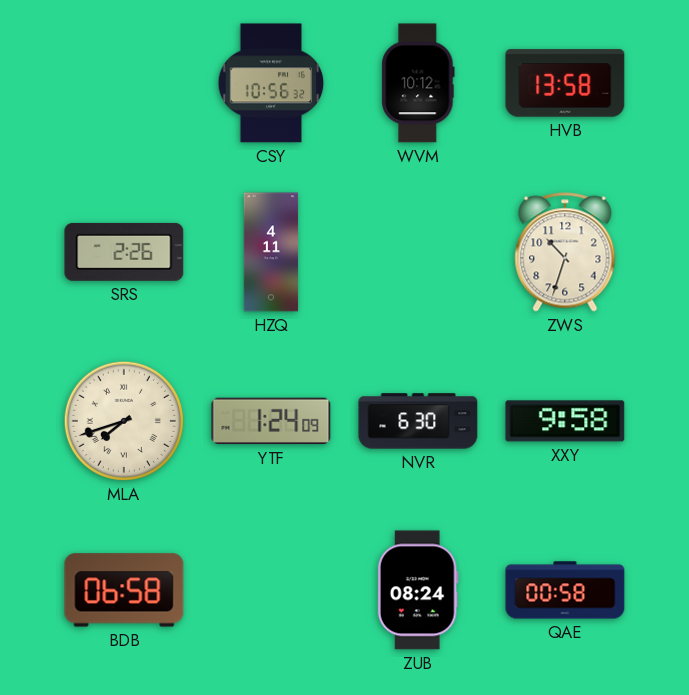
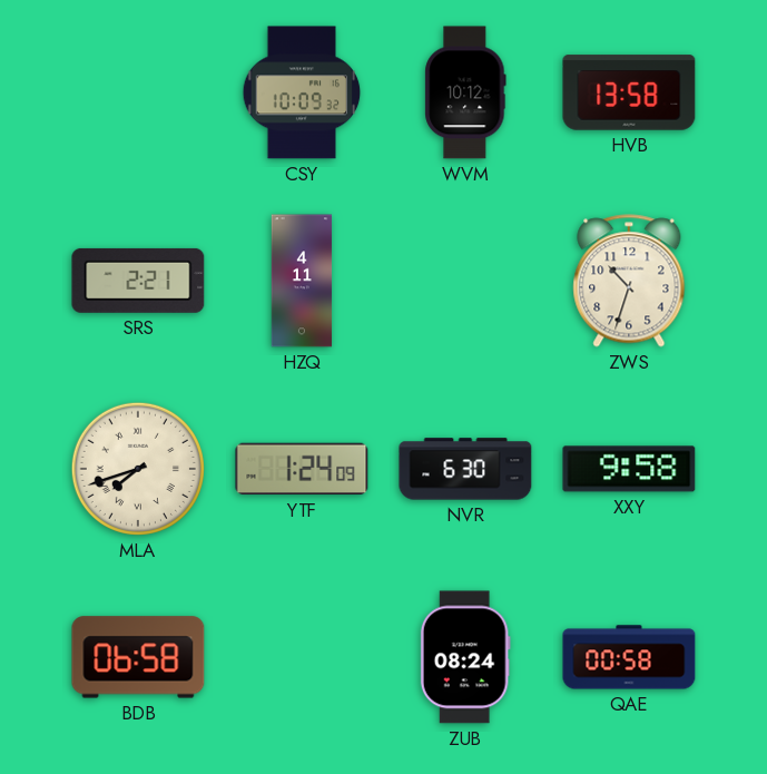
CSY: 10:56 -> 10:09 (302, 92)
SRS: 2:26 -> 2:21 (138, 281)
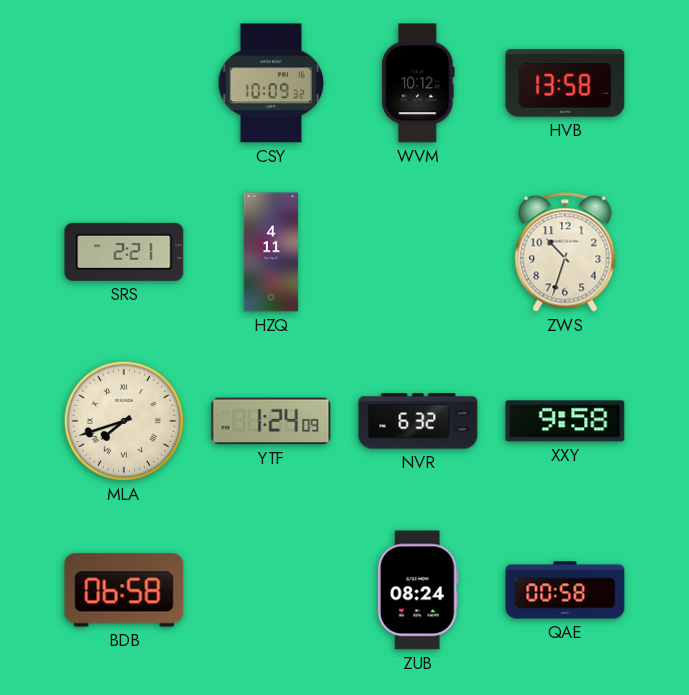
NVR: 6:30 -> 6:32 (418, 421)
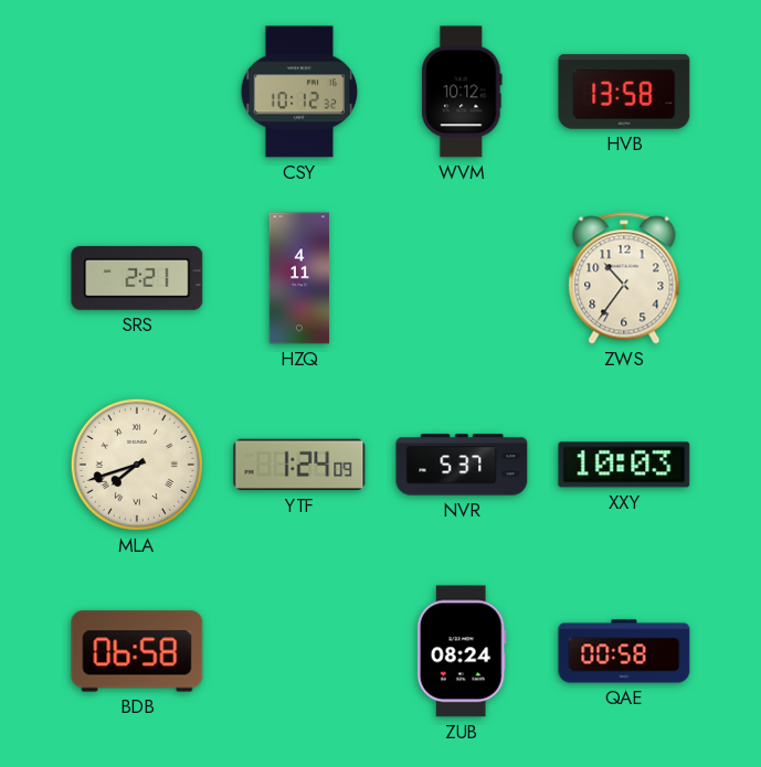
CSY: 10:09 -> 10:12 (299, 92)
ZWS: 10:33 -> 10:36 (624, 278)
NVR: 6:32 -> 5:37 (462, 465)
XXY: 9:58 -> 10:03 (624, 465)
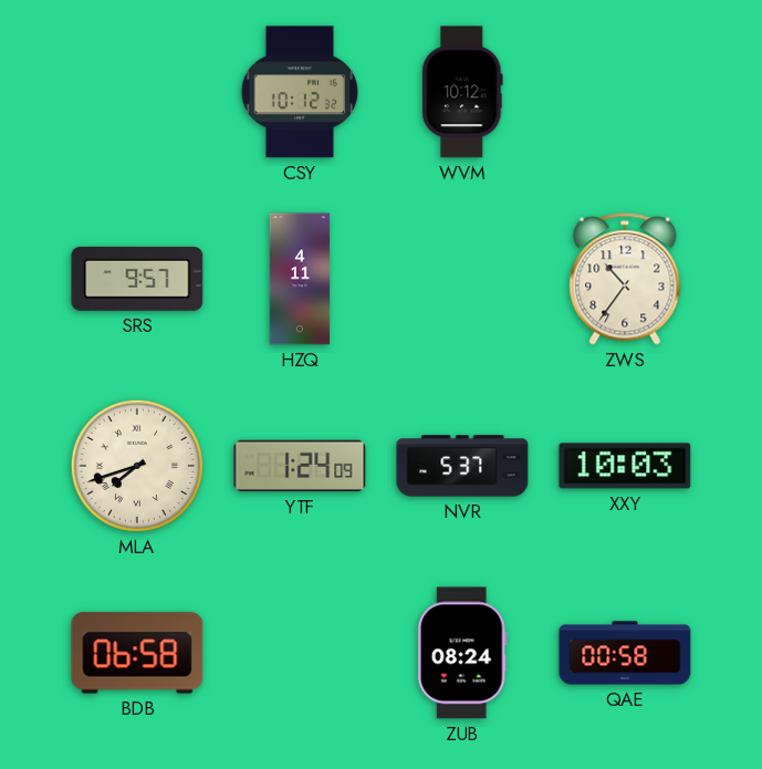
HVB: 13:58 -> none (624, 92)
SRS: 2:21 -> 9:57 (137, 279)
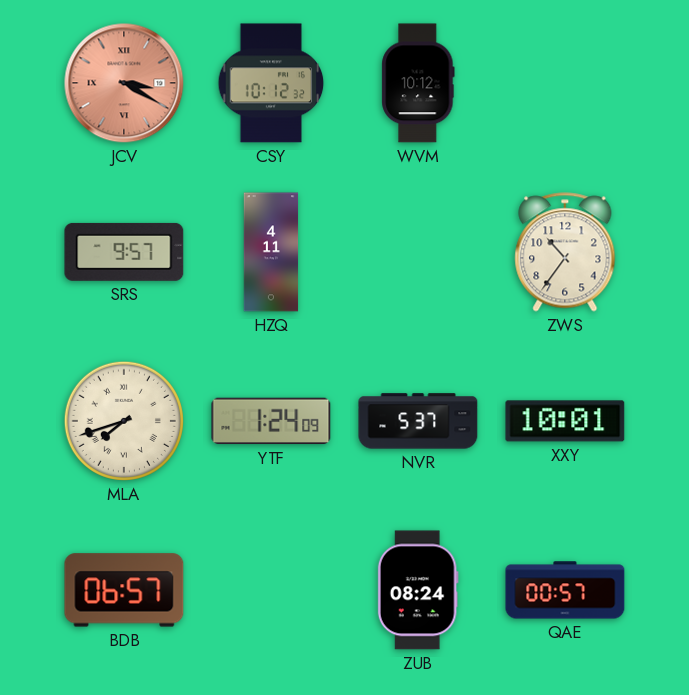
JCV: none -> 3:20 (124, 83)
XXY: 10:03 -> 10:01 (565, 421)
BDB: 06:58 -> 06:57 (124, 590)
QAE: 00:58 -> 00:57 (565, 590)
